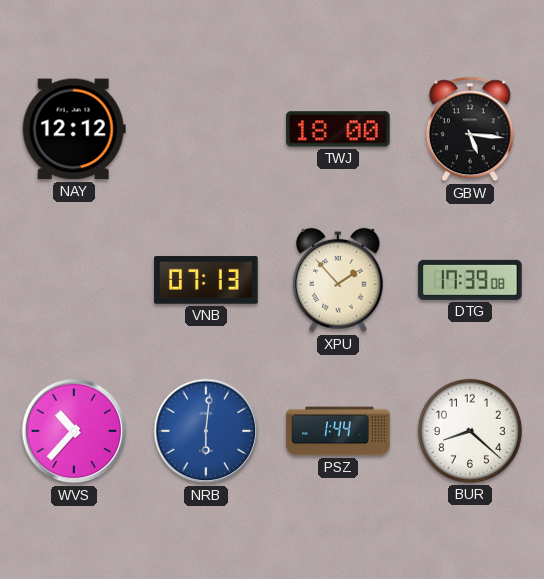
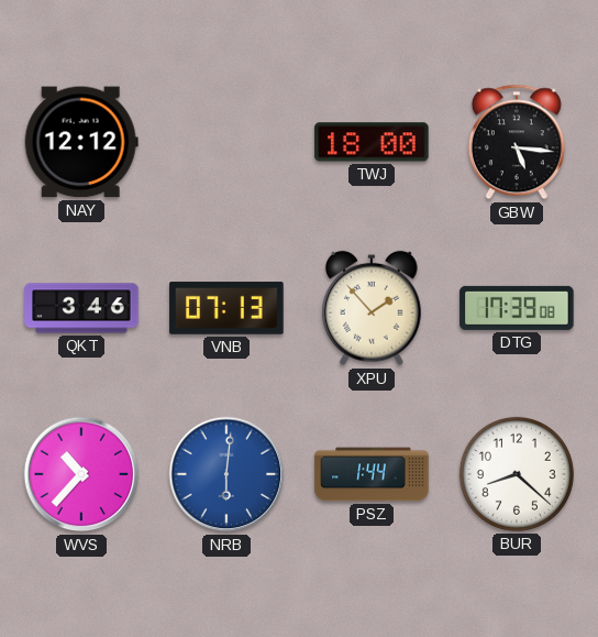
QKT: none -> 3:46 (81, 308)
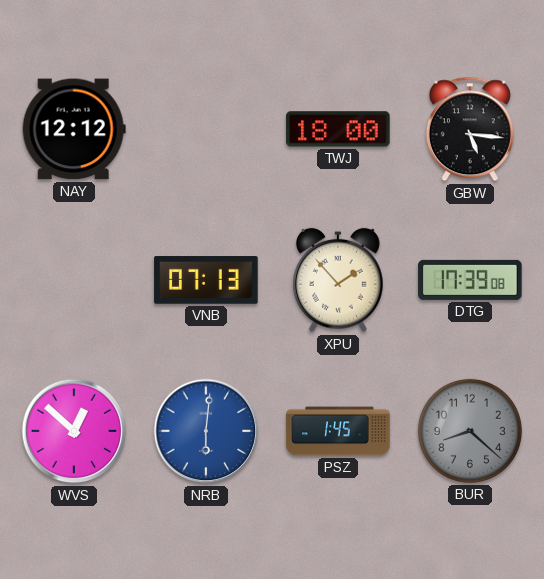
QKT: 3:46 -> none (81, 308)
WVS: 10:37 -> 12:52 (74, 431)
PSZ: 1:44 -> 1:45 (338, 431)
BUR dial: white -> grey (470, 431)
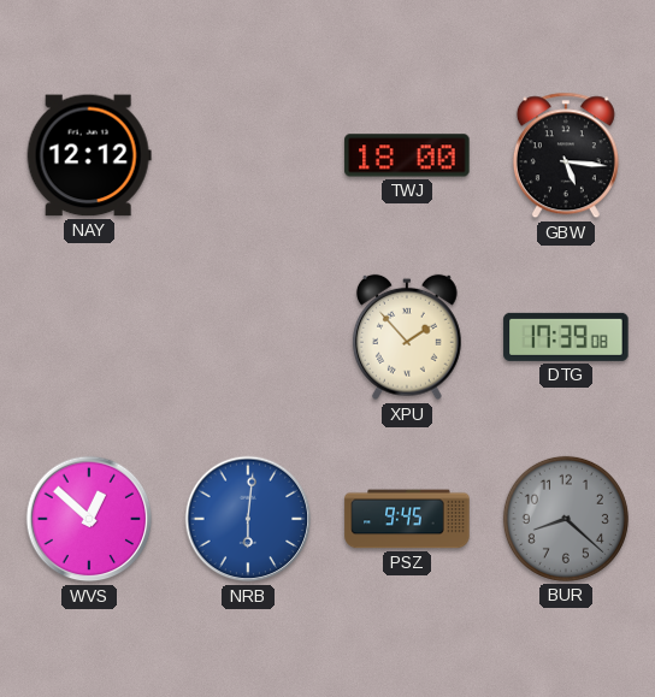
VNB: 07:13 -> none (206, 280)
PSZ: 1:45 -> 9:45 (407, 519)
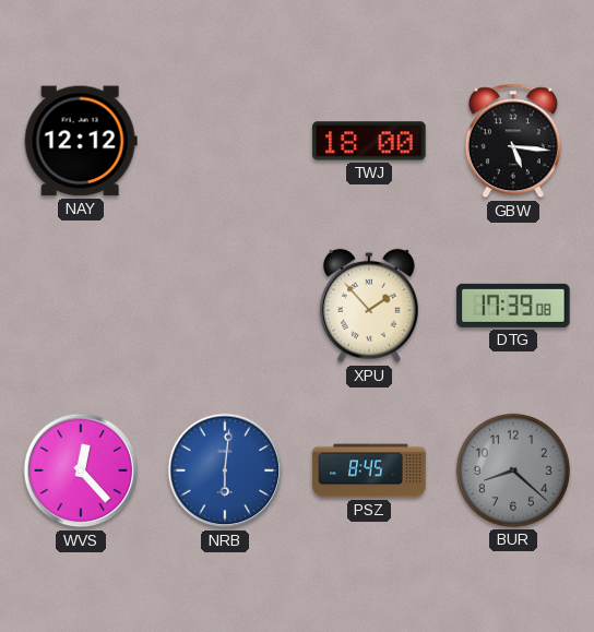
WVS: 12:52 -> 12:23 (81, 470)
PSZ: 9:45 -> 8:45 (369, 470)
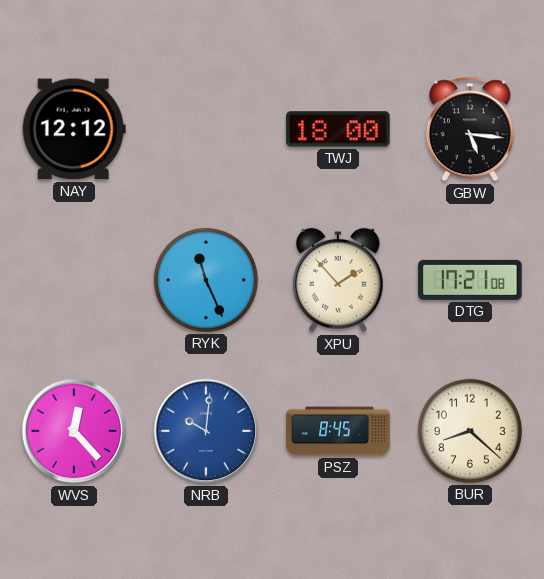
RYK: none -> 11:26 (206, 280)
DTG: 17:39 -> 17:21 (470, 280)
NRB: 6:01 -> 10:01 (206, 431)
BUR dial: grey -> cream (470, 431)
